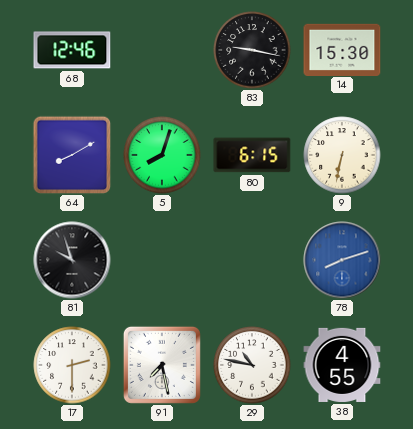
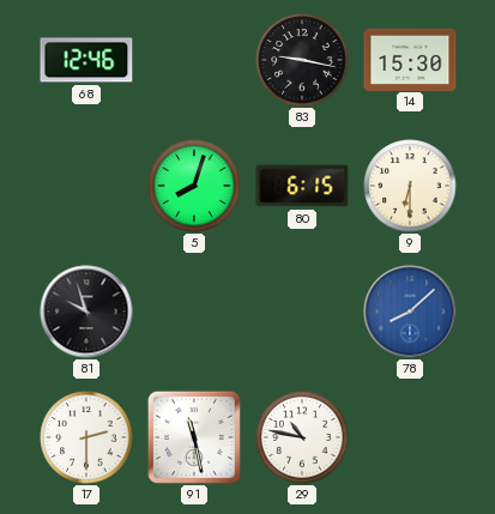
64: 8:10 -> none (72, 155)
9: 6:32 -> 6:30 (410, 186)
78: 8:12 -> 8:08 (410, 312)
91: 7:28 -> 11:28 (194, 437)
38: 4:55 -> none (342, 365)
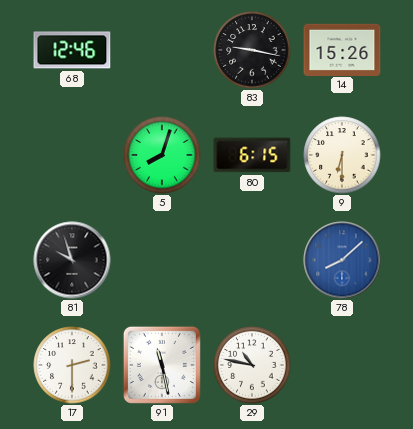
14: 15:30 -> 15:26 (342, 49)
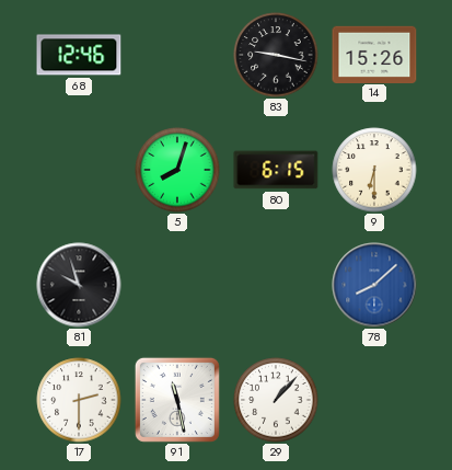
29: 10:47 -> 1:07 (276, 400)
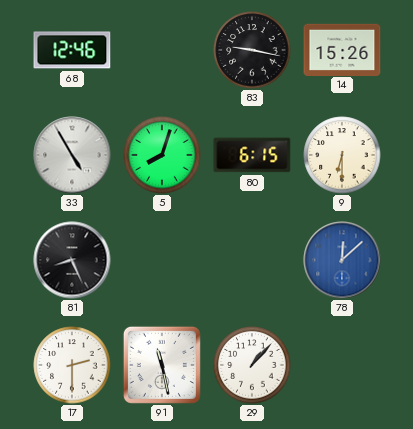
33: none -> 4:55 (72, 155)
81: 9:57 -> 8:26 (72, 260)
78: 8:08 -> 12:08 (342, 260)
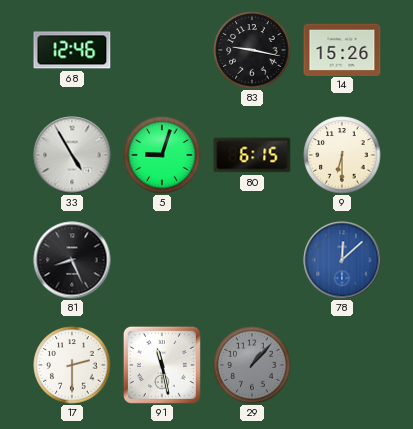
5: 8:03 -> 9:03 (162, 155)
29 dial: white -> grey (252, 365)
